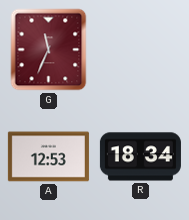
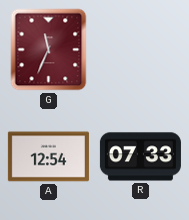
A: 12:53 -> 12:54 (48, 157)
R: 18:34 -> 07:33 (140, 157)
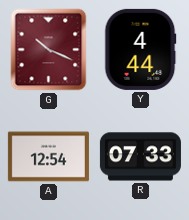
G: 11:34 -> 10:19 (49, 50)
Y: none -> 4:44 (141, 49)
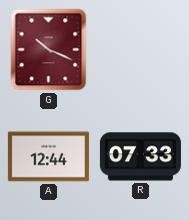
Y: 4:44 -> none (141, 49)
A: 12:54 -> 12:44 (48, 157)
